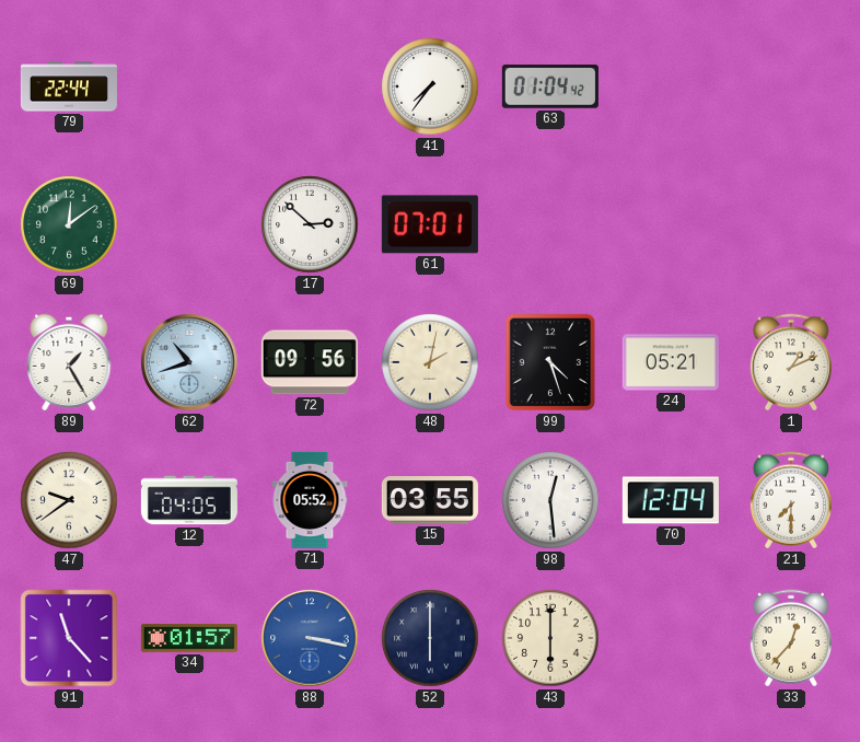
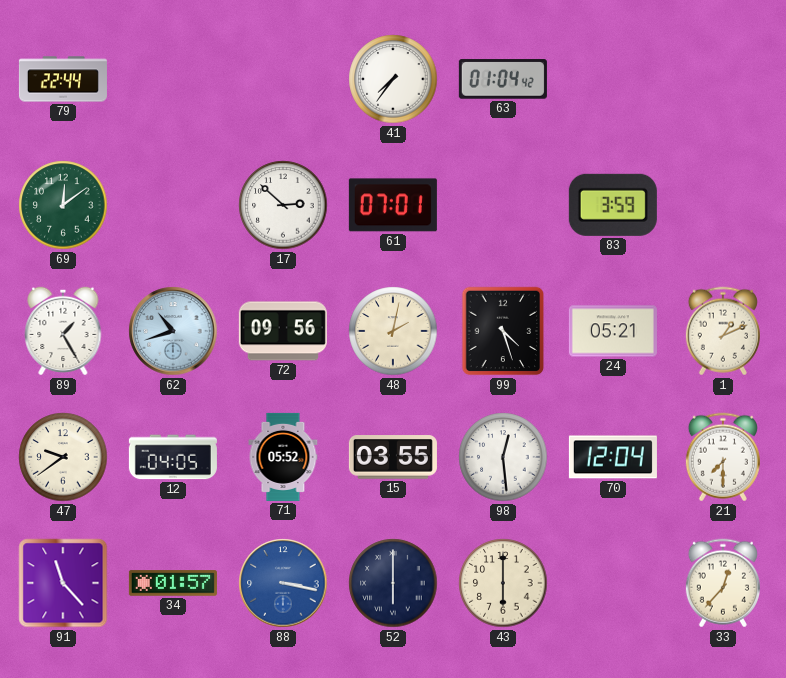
83: none -> 3:59 (613, 205)
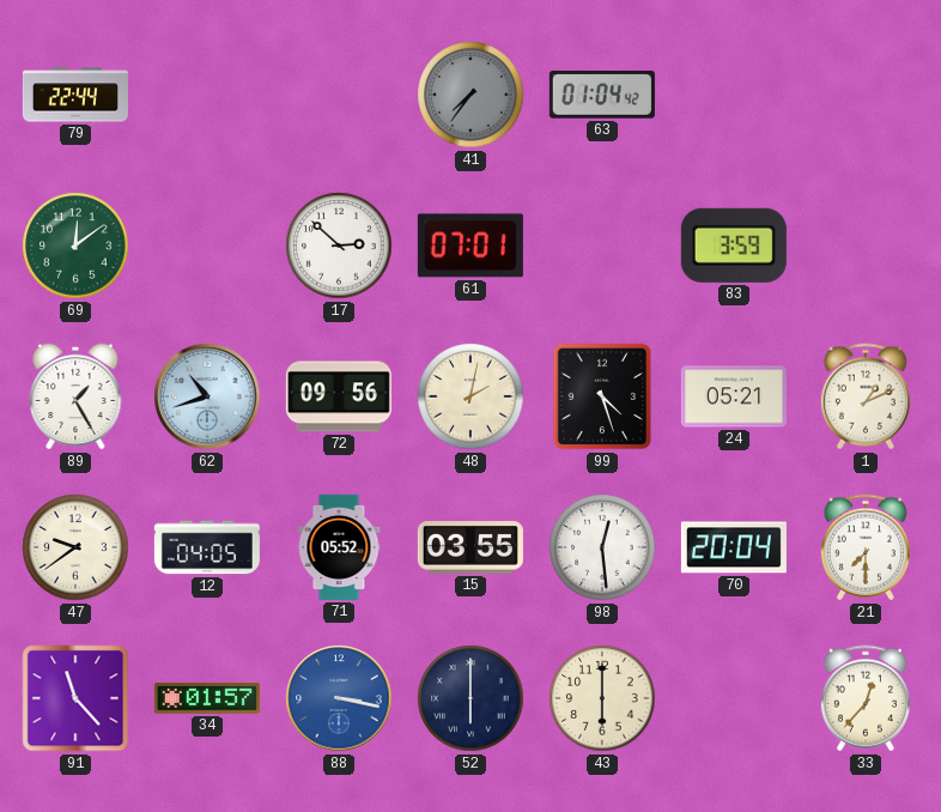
41 dial: white -> grey (470, 95)
70: 12:04 -> 20:04 (734, 547)
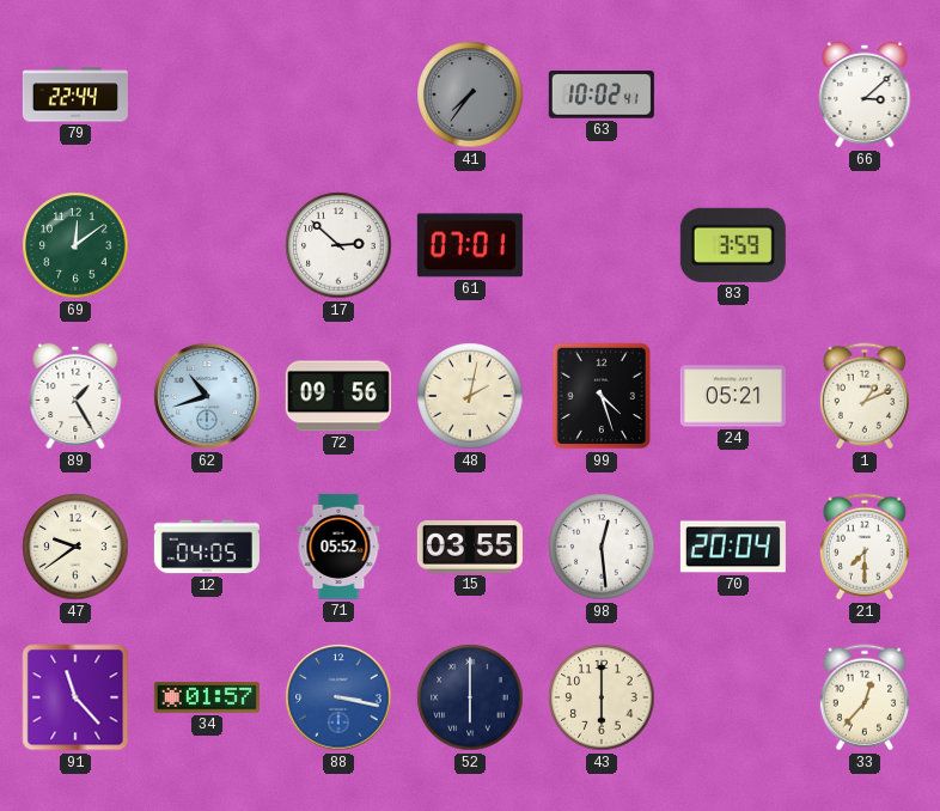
63: 01:04 -> 10:02 (602, 94)
66: none -> 3:08 (865, 94)
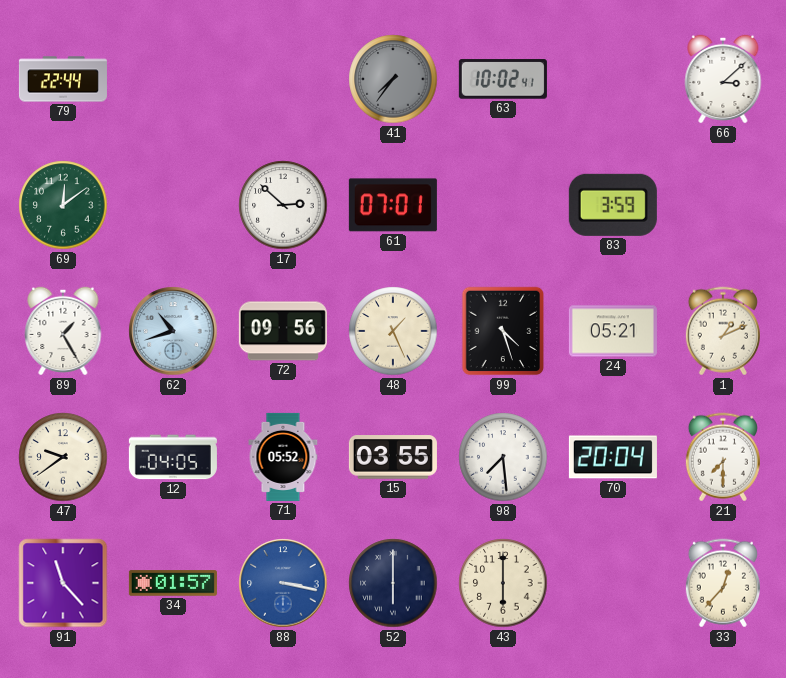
48: 2:02 -> 1:26 (393, 331)
98: 12:29 -> 7:29 (503, 457)
